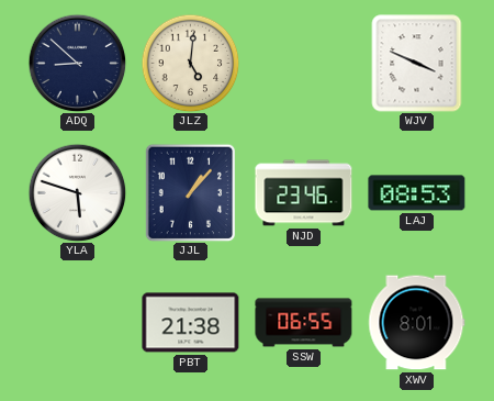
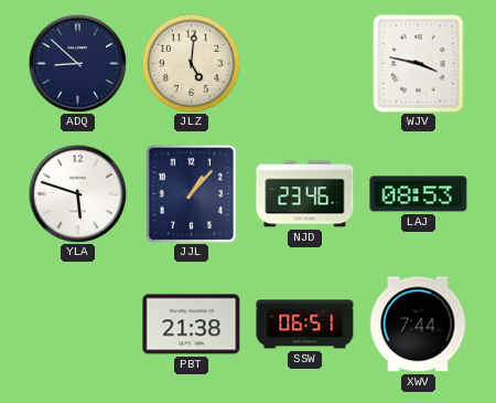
WJV: 3:49 -> 3:47 (419, 64)
SSW: 06:55 -> 06:51 (305, 325)
XWV: 8:01 -> 7:44 (419, 325)
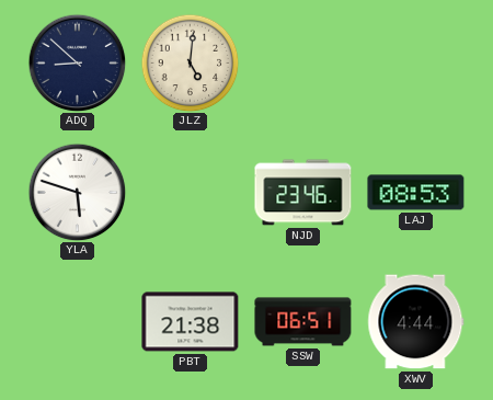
WJV: 3:47 -> none (419, 64)
JJL: 1:07 -> none (192, 193)
XWV: 7:44 -> 4:44 (416, 322)
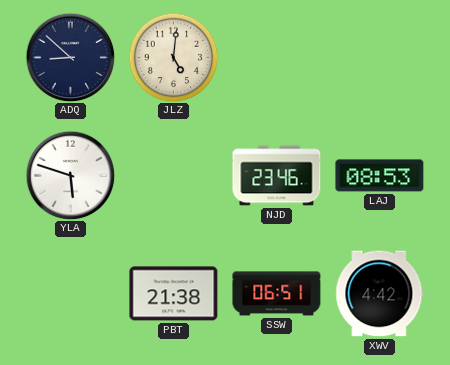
XWV: 4:44 -> 4:42 (380, 294)
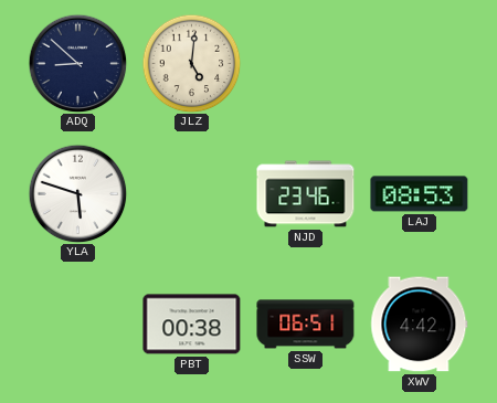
PBT: 21:38 -> 00:38 (192, 325)
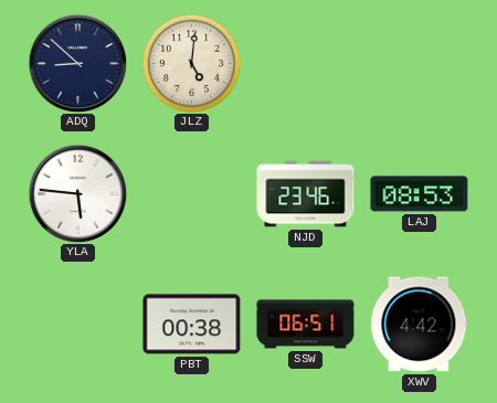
YLA: 5:48 -> 5:46 (77, 193)
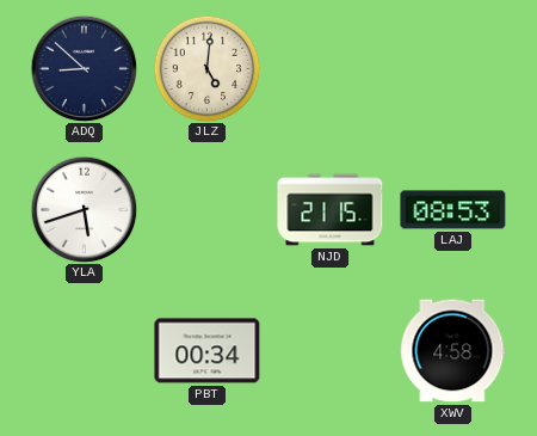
YLA: 5:46 -> 5:42 (84, 209)
NJD: 23:46 -> 21:15 (331, 210)
PBT: 00:38 -> 00:34 (208, 351)
SSW: 06:51 -> none (306, 325)
XWV: 4:42 -> 4:58 (453, 351)
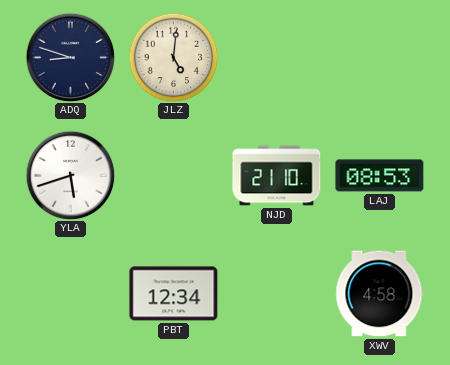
ADQ: 8:52 -> 8:48 (70, 57)
NJD: 21:15 -> 21:10 (277, 176)
PBT: 00:34 -> 12:34 (174, 294)
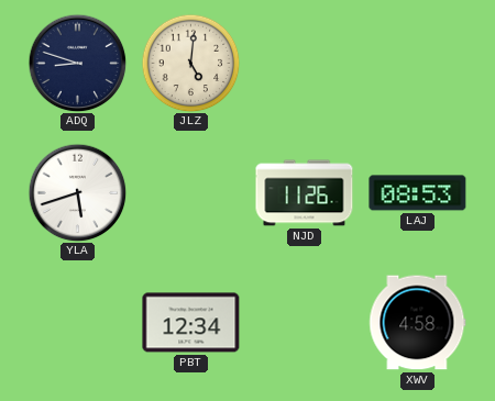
NJD: 21:10 -> 11:26 (305, 193)
